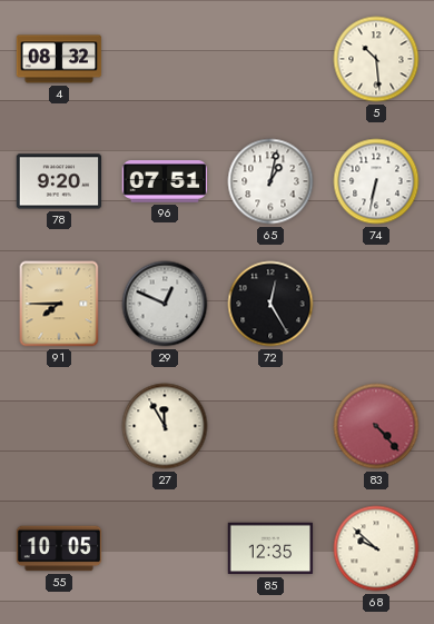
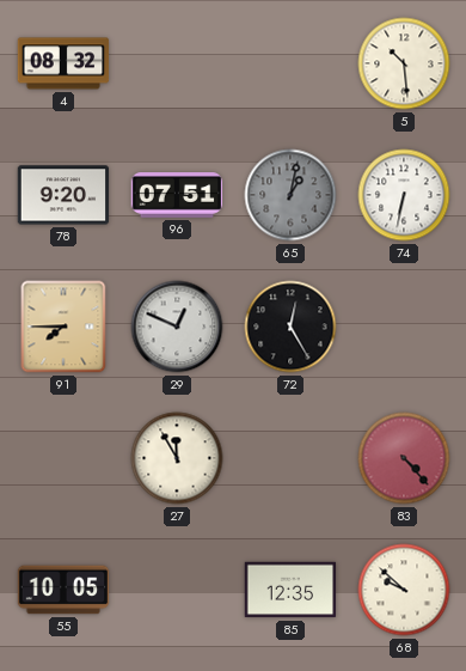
65 dial: white -> grey (290, 195)
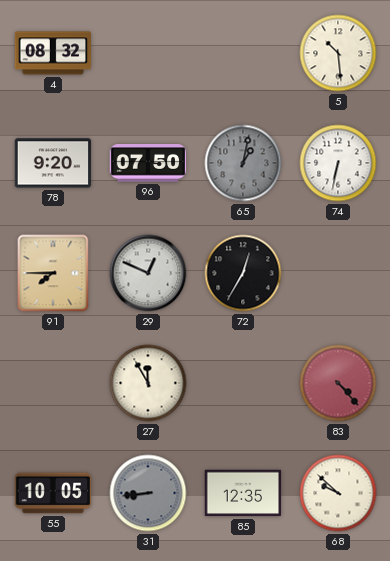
96: 07:51 -> 07:50 (148, 163)
72: 12:25 -> 12:35 (243, 273)
31: none -> 8:44 (148, 493)
